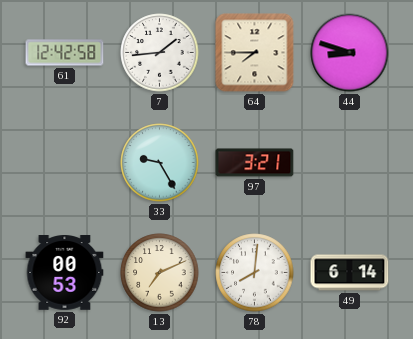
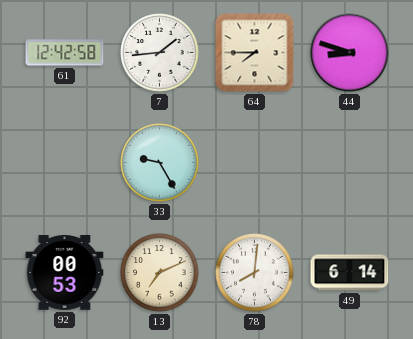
97: 3:21 -> none (255, 163)
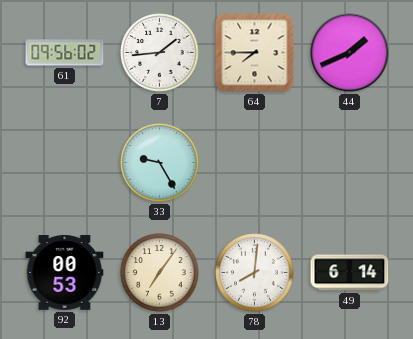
61: 12:42 -> 09:56 (65, 53)
44: 8:48 -> 1:41 (350, 53)
13: 7:11 -> 7:06 (160, 273)
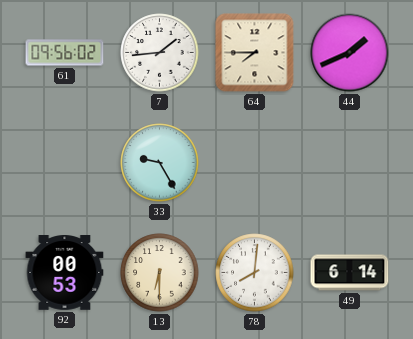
13: 7:06 -> 6:30 (160, 273)
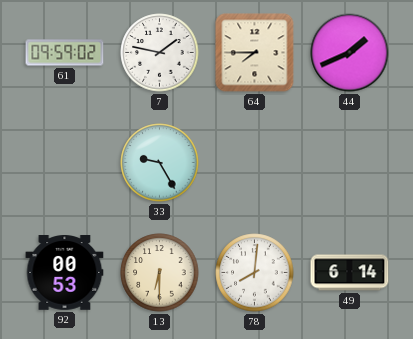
61: 09:56 -> 09:59 (65, 53)
7: 1:44 -> 1:47 (160, 53)
